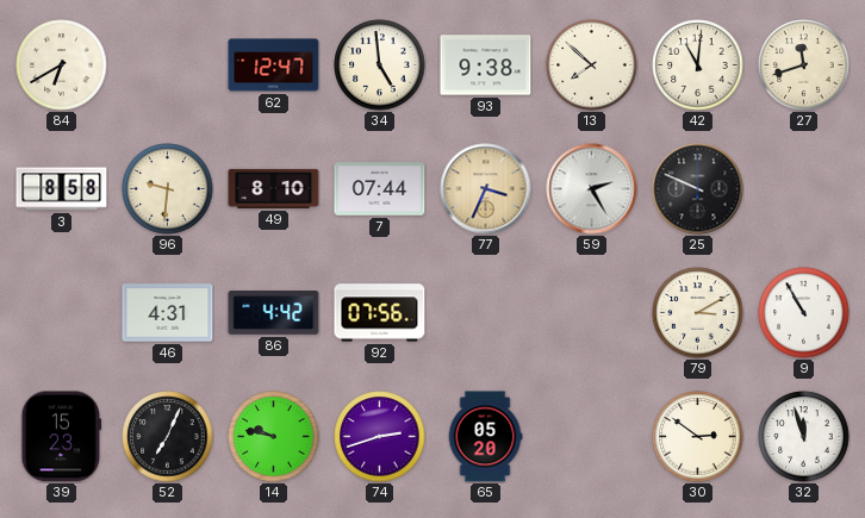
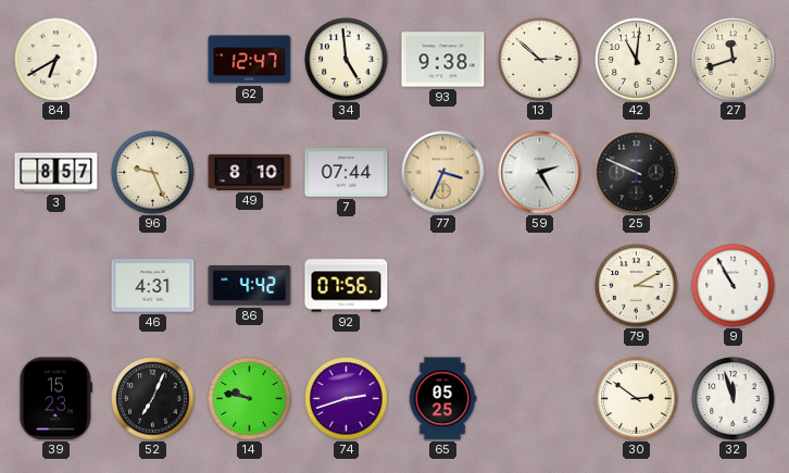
13: 7:52 -> 2:52 (540, 60)
3: 8:58 -> 8:57 (57, 173)
96: 9:31 -> 9:26 (153, 173)
65: 05:20 -> 05:25 (442, 399)
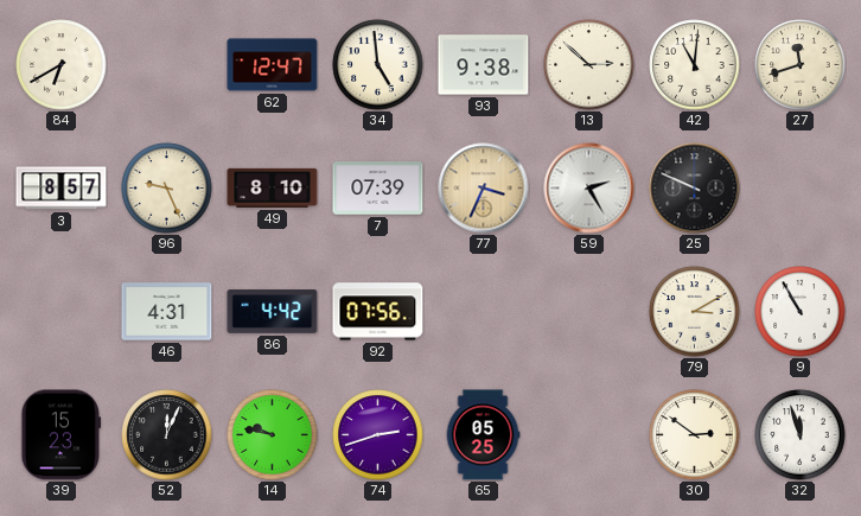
7: 07:44 -> 07:39 (378, 189)
52: 7:04 -> 12:04 (167, 435)
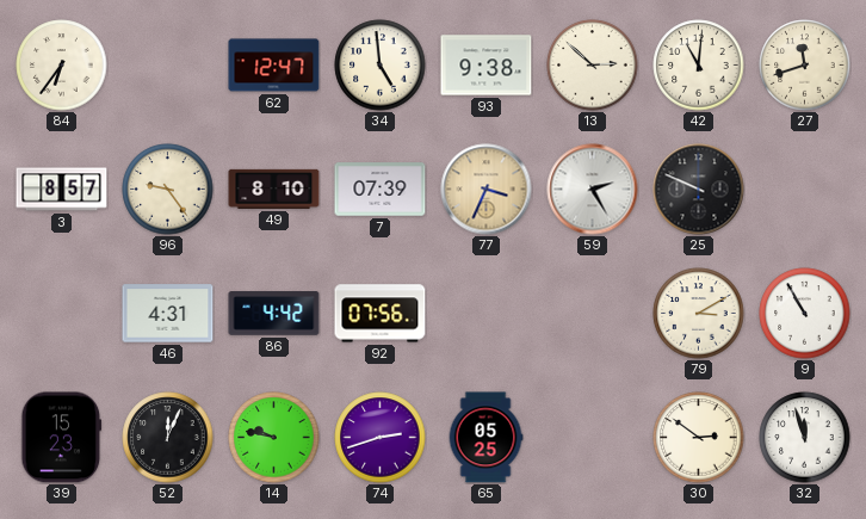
84: 6:40 -> 6:36 (62, 66)
96: 9:26 -> 9:24 (168, 190)
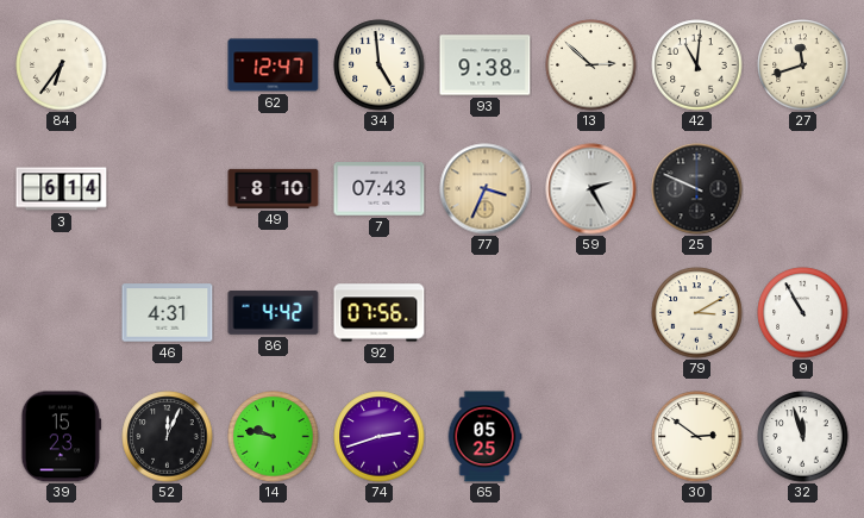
3: 8:57 -> 6:14 (62, 189)
96: 9:24 -> none (168, 190)
7: 07:39 -> 07:43 (380, 189)
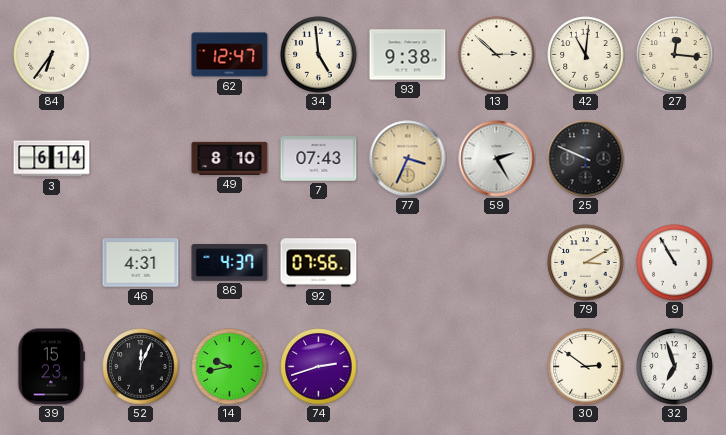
27: 11:42 -> 12:16 (675, 55)
86: 4:42 -> 4:37 (230, 263)
14: 9:47 -> 9:43 (230, 367)
65: 05:25 -> none (484, 437)
32: 11:57 -> 6:57 (675, 367)
